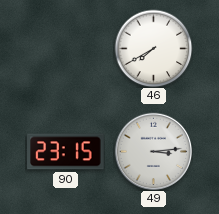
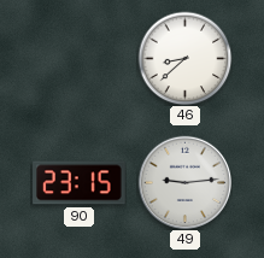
46: 7:40 -> 8:38 (184, 58)
49: 3:14 -> 9:14 (184, 182)
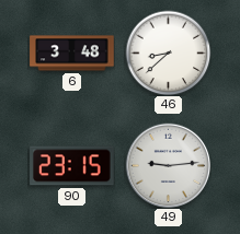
6: none -> 3:48 (72, 54)
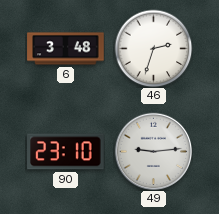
46: 8:38 -> 2:33 (153, 48)
90: 23:15 -> 23:10 (66, 152)
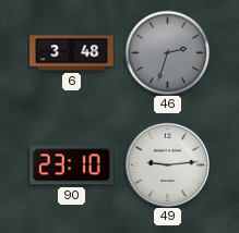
46 dial: white -> grey (167, 52)
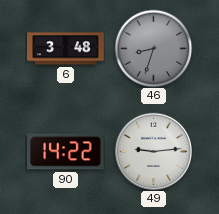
46: 2:33 -> 8:33 (153, 48)
90: 23:10 -> 14:22 (66, 152)
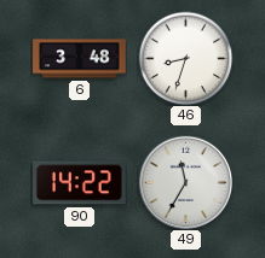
46 dial: grey -> white (185, 58)
49: 9:14 -> 11:35 (185, 182)
